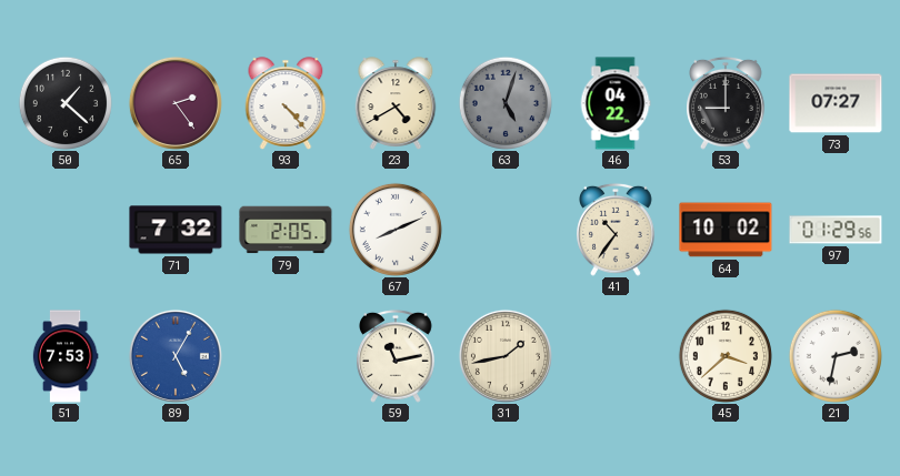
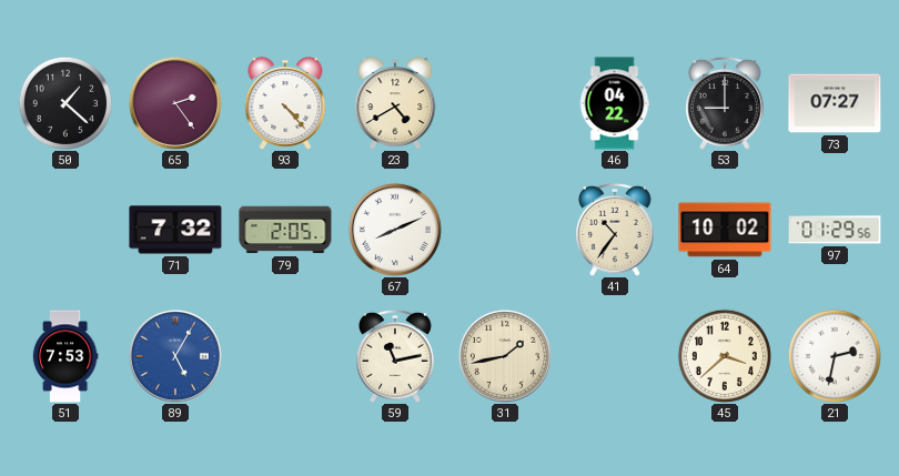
63: 5:03 -> none (506, 103)
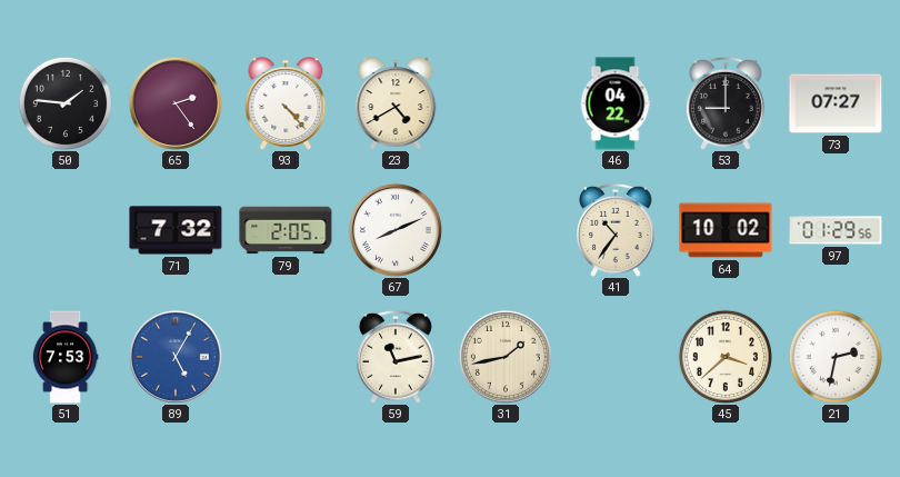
50: 1:22 -> 1:46 (66, 103)
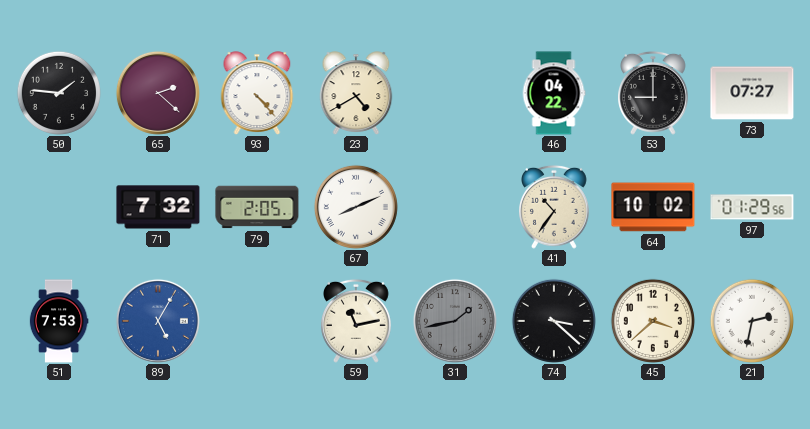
65: 2:24 -> 2:22 (158, 93)
31 dial: cream -> grey (455, 321)
74: none -> 3:22 (554, 321)
